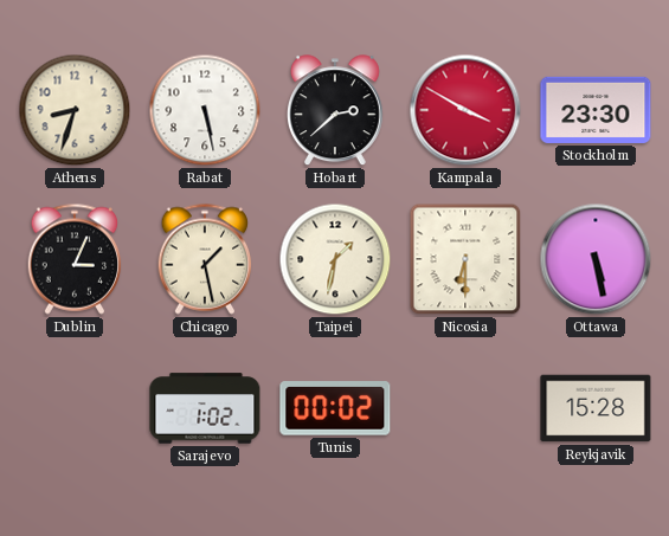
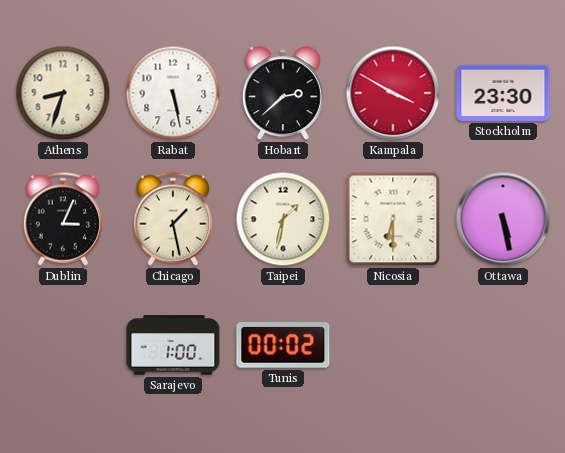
Sarajevo: 1:02 -> 1:00 (173, 345)
Reykjavik: 15:28 -> none (596, 408)
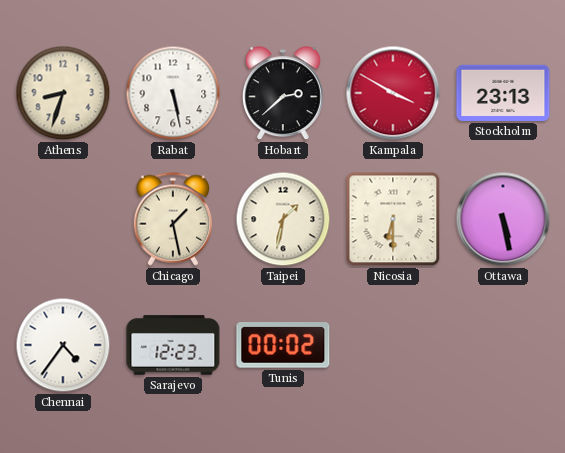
Stockholm: 23:30 -> 23:13 (503, 93)
Dublin: 3:04 -> none (63, 219)
Chennai: none -> 4:36 (63, 345)
Sarajevo: 1:00 -> 12:23 (173, 345)
